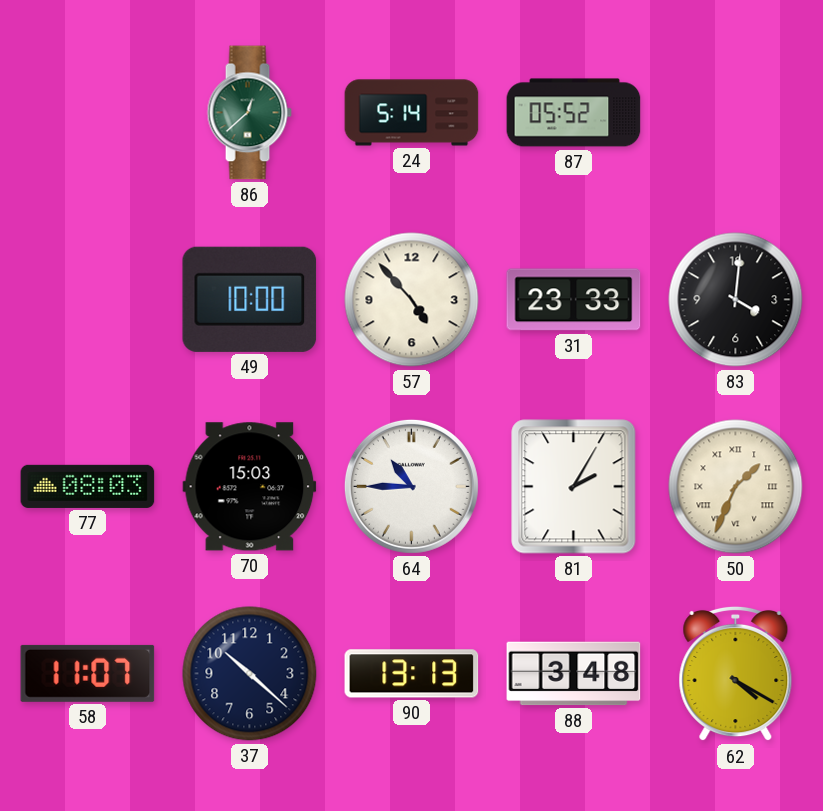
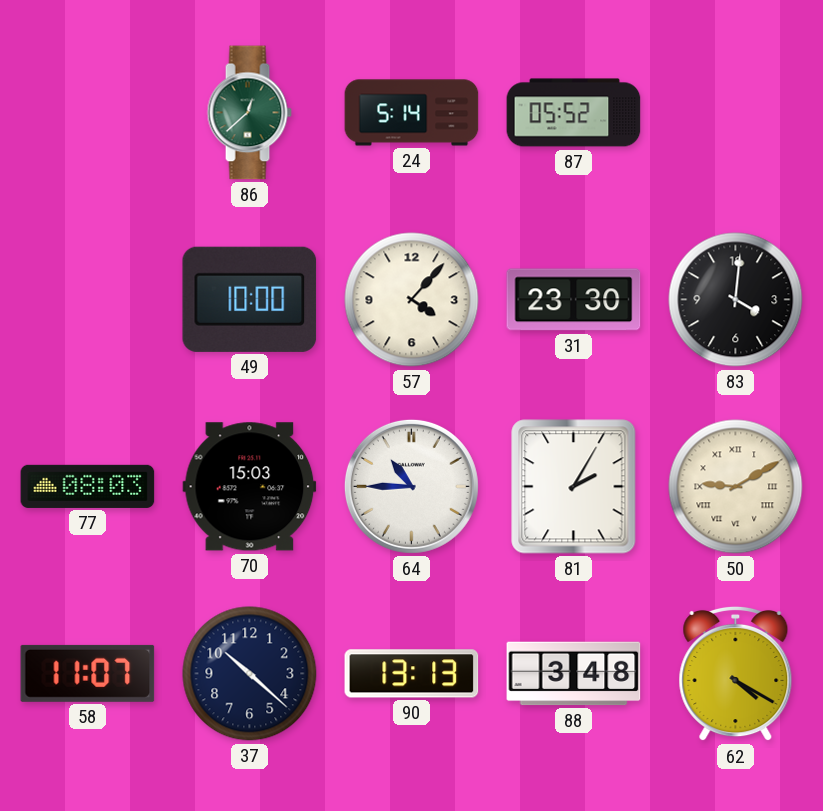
57: 4:53 -> 4:07 (412, 300)
31: 23:33 -> 23:30 (574, 300)
50: 1:34 -> 9:10 (736, 487)
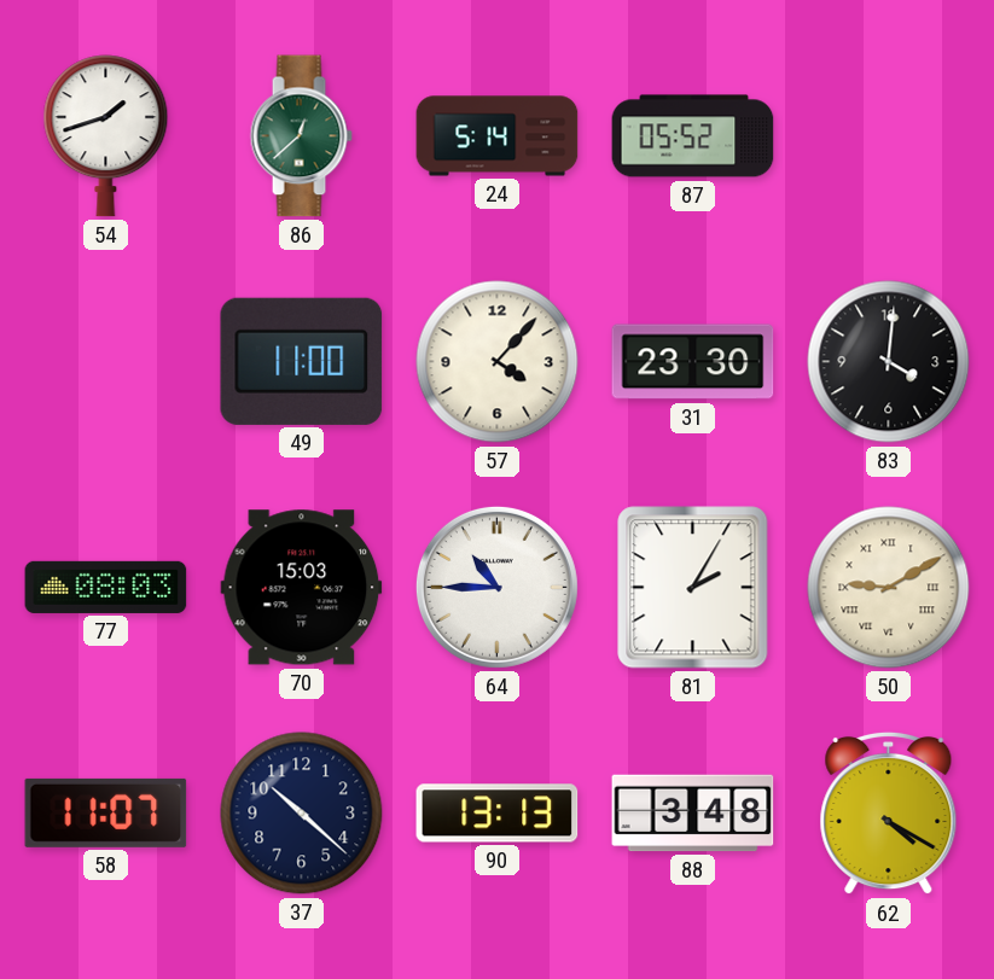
54: none -> 1:42 (106, 136)
49: 10:00 -> 11:00 (302, 361)
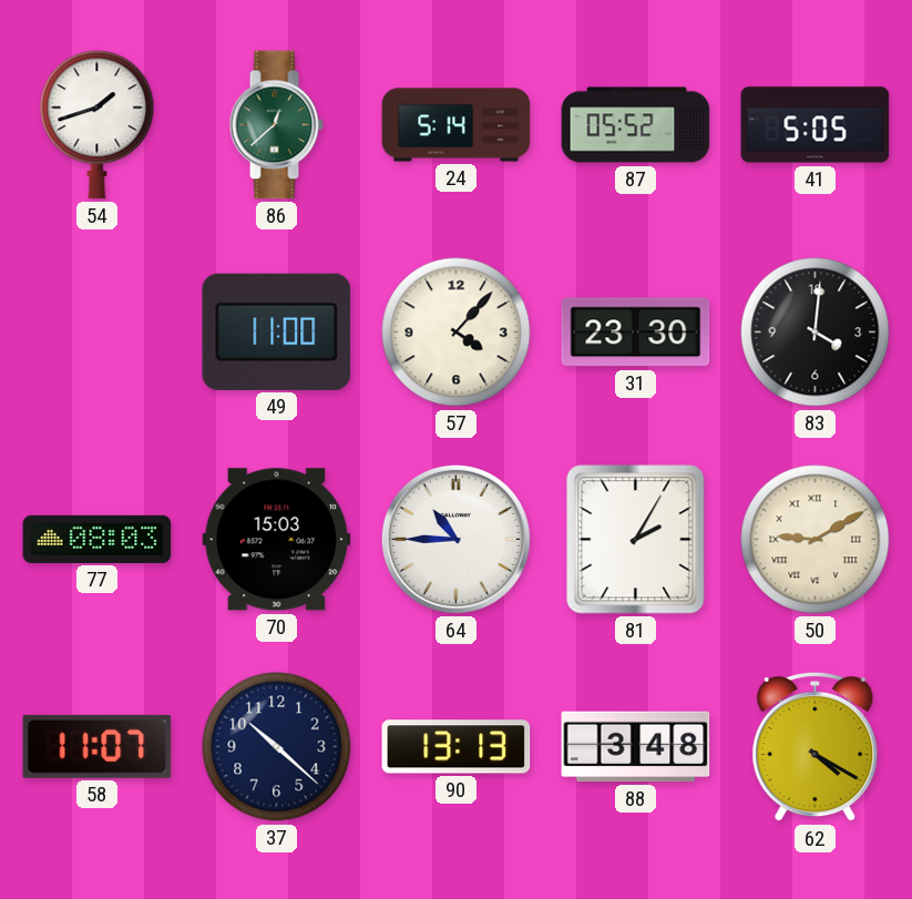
41: none -> 5:05 (816, 125)
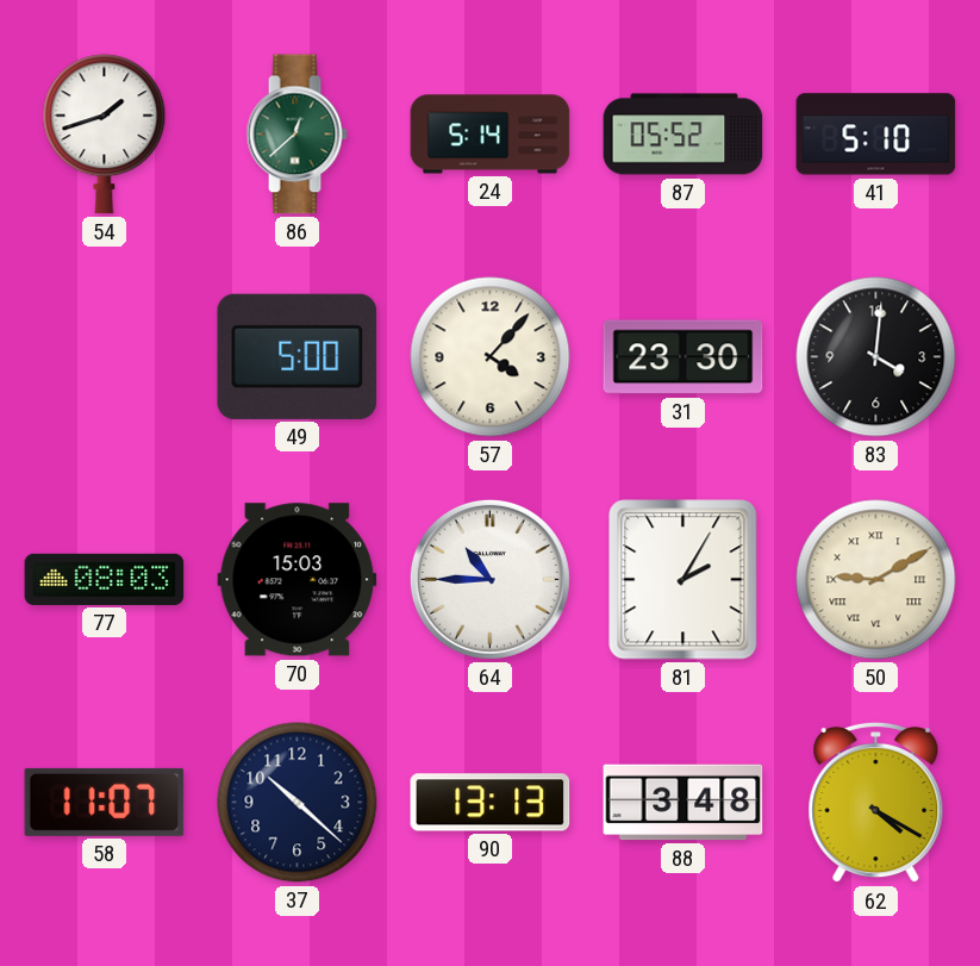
41: 5:05 -> 5:10 (876, 135)
49: 11:00 -> 5:00 (298, 356)
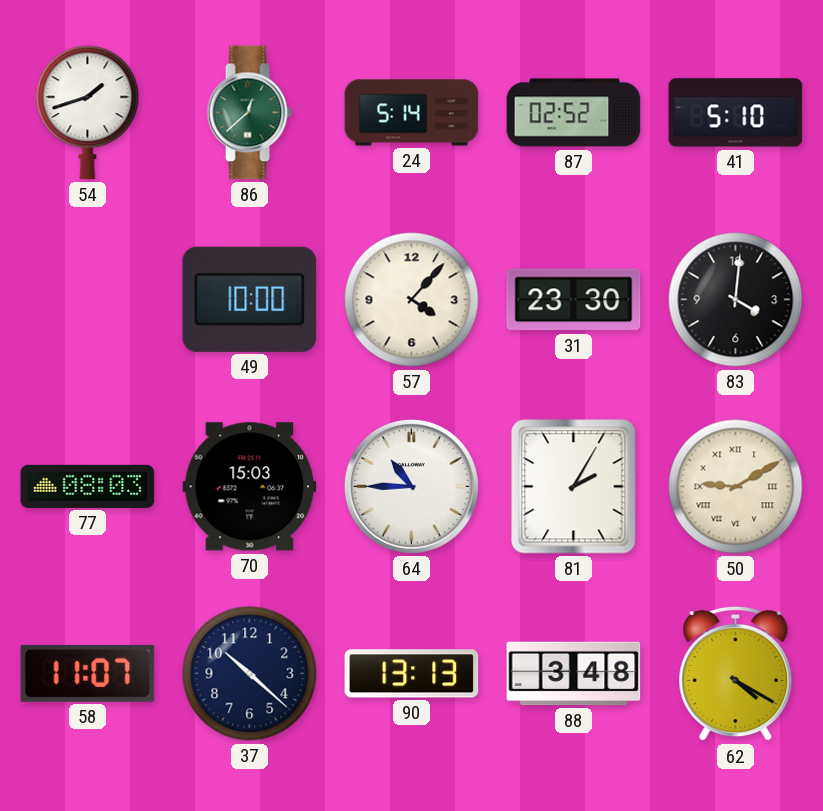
87: 05:52 -> 02:52 (574, 113)
49: 5:00 -> 10:00 (250, 299)
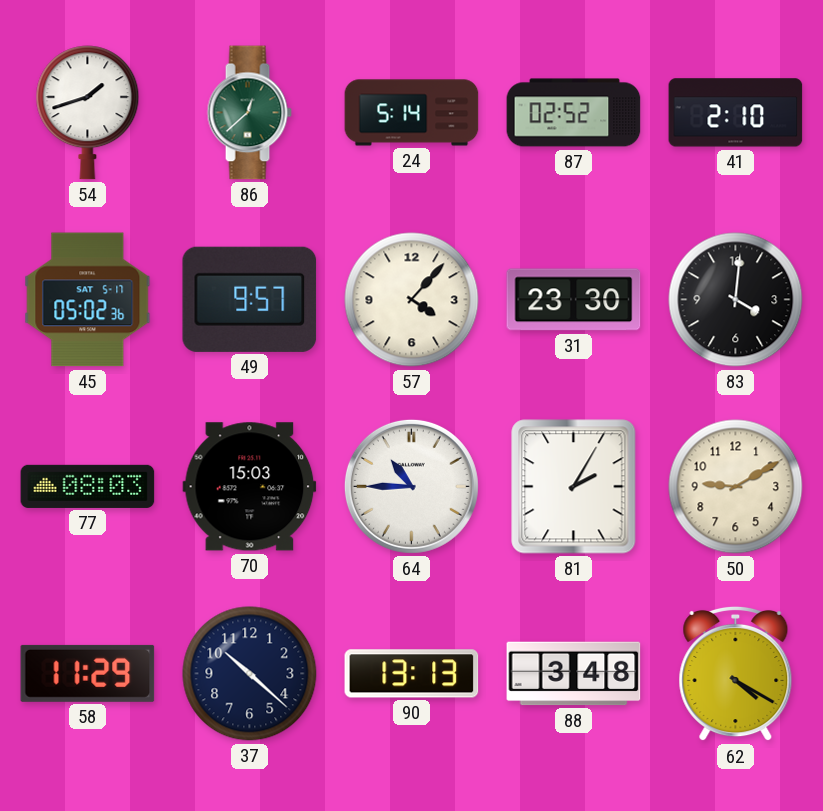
41: 5:10 -> 2:10 (736, 113)
45: none -> 05:02 (88, 300)
49: 10:00 -> 9:57 (250, 299)
50 numerals: Roman -> Arabic (736, 487)
58: 11:07 -> 11:29 (88, 673)
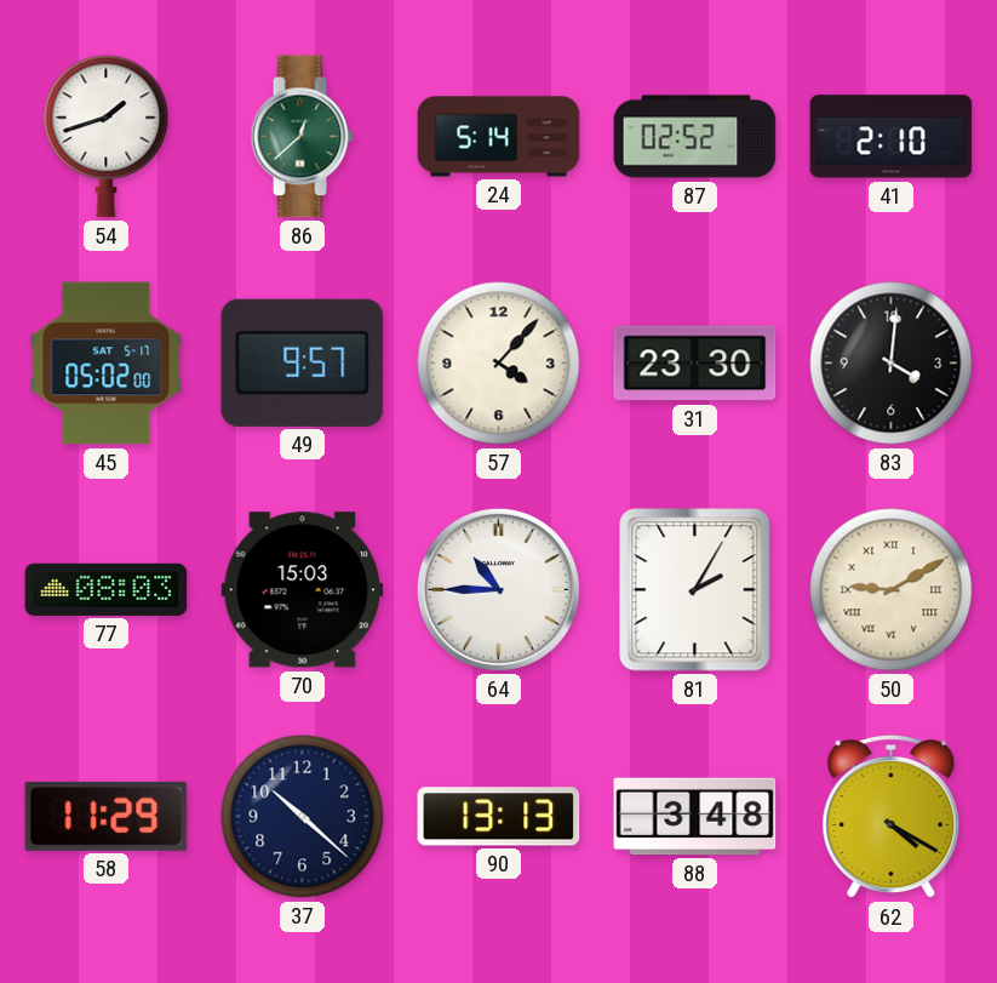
45: 05:02:36 -> 05:02:00 (107, 364)
50 numerals: Arabic -> Roman (892, 590)
